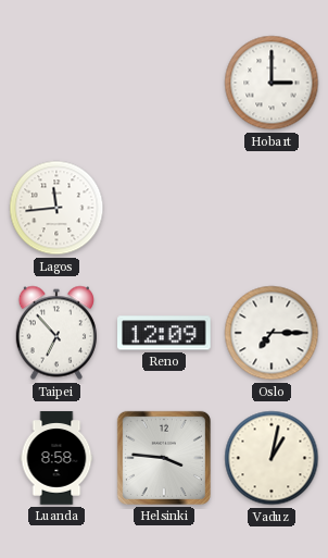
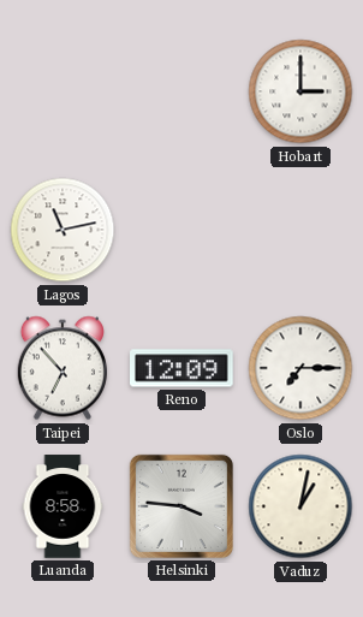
Lagos: 11:44 -> 11:13 (63, 230)
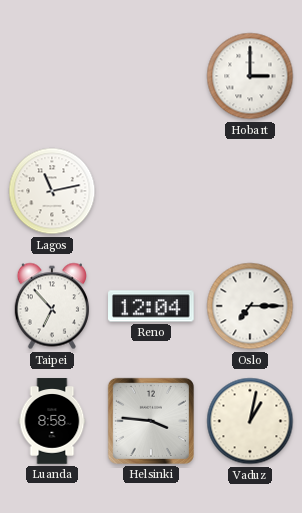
Reno: 12:09 -> 12:04 (152, 306)
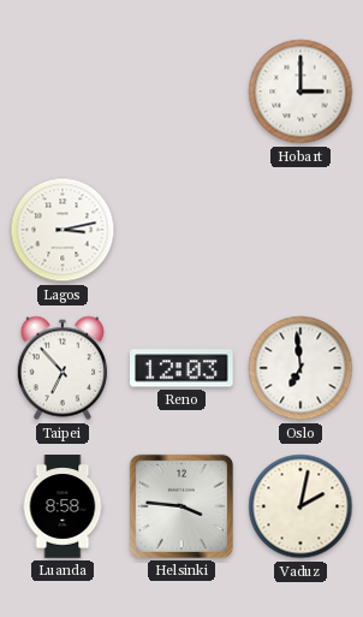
Lagos: 11:13 -> 3:13 (63, 230)
Reno: 12:04 -> 12:03 (183, 368)
Oslo: 7:15 -> 6:59 (300, 368)
Vaduz: 1:02 -> 2:02 (300, 506)
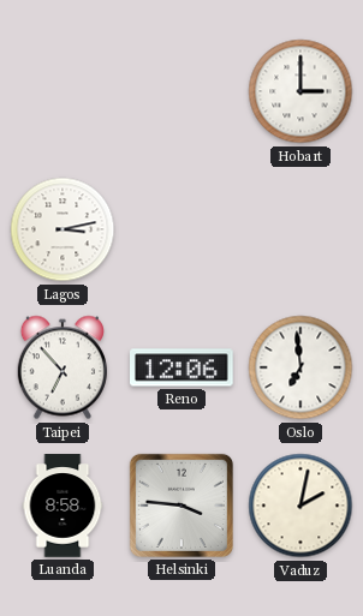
Reno: 12:03 -> 12:06 (183, 367)
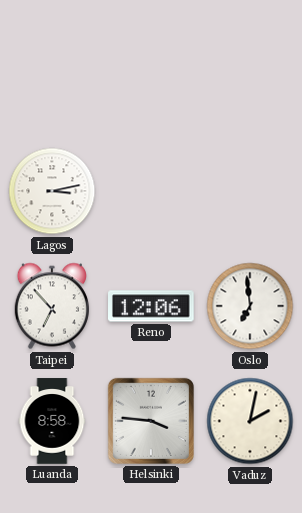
Hobart: 3:00 -> none (300, 91)
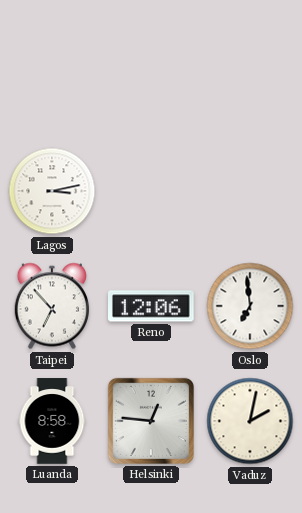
Helsinki: 3:46 -> 12:46 (151, 421)
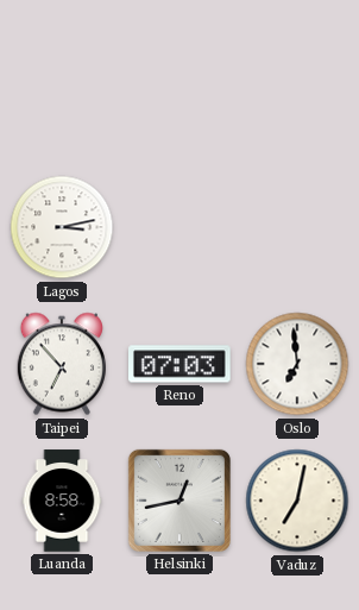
Reno: 12:06 -> 07:03 (181, 364)
Helsinki: 12:46 -> 12:43 (179, 501)
Vaduz: 2:02 -> 7:02 (297, 501)
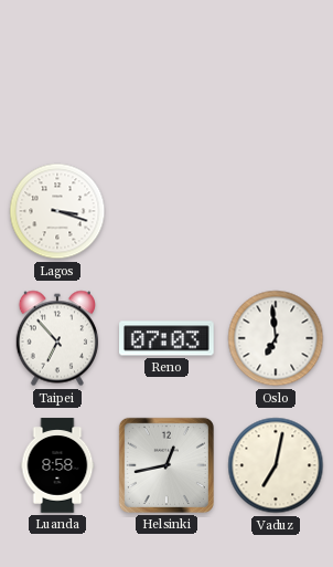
Lagos: 3:13 -> 3:18 (57, 211)
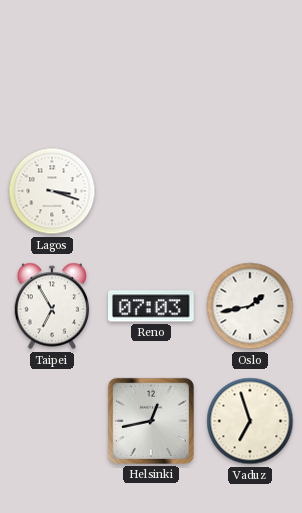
Taipei: 6:53 -> 6:55 (52, 306)
Oslo: 6:59 -> 1:43 (250, 306)
Luanda: 8:58 -> none (57, 465)
Vaduz: 7:02 -> 6:57 (250, 421)
